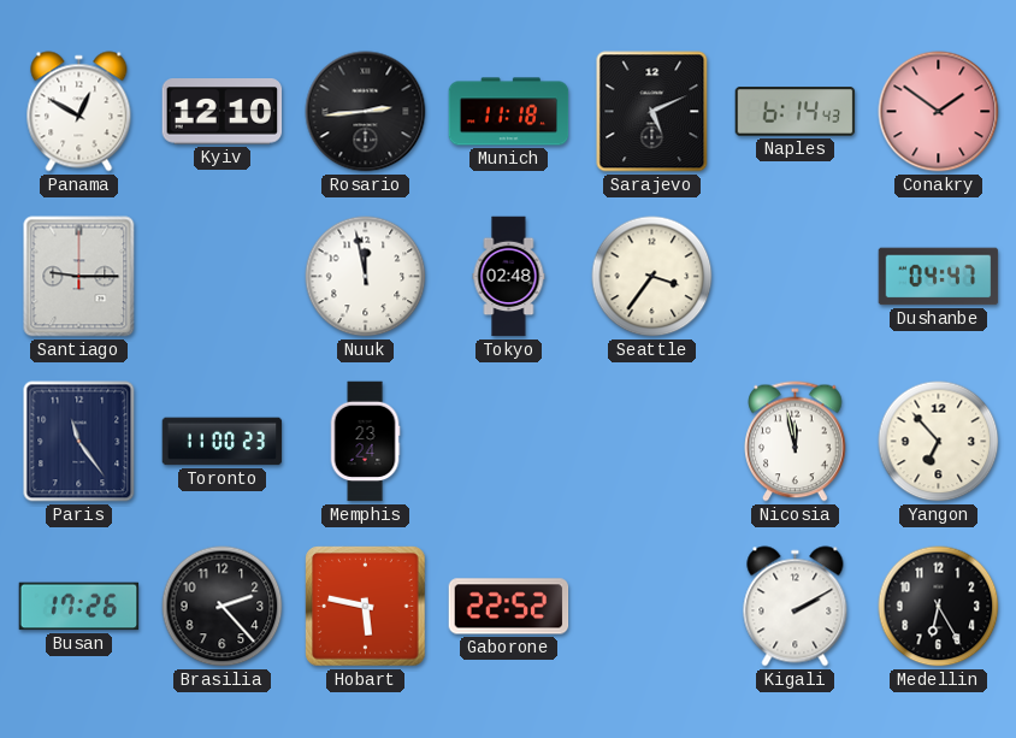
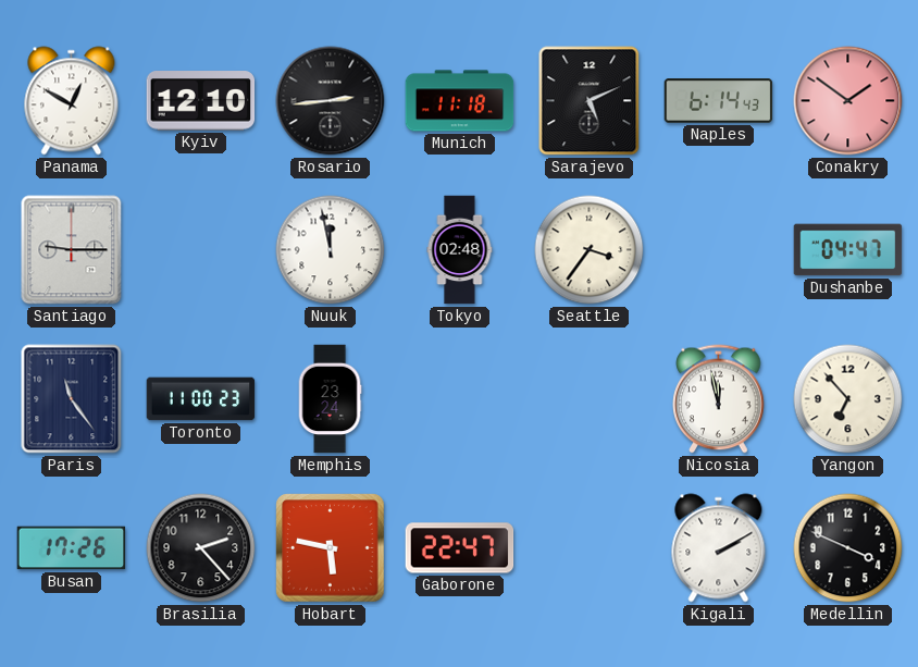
Gaborone: 22:52 -> 22:47 (460, 548)
Medellin: 6:25 -> 3:49 (848, 548)
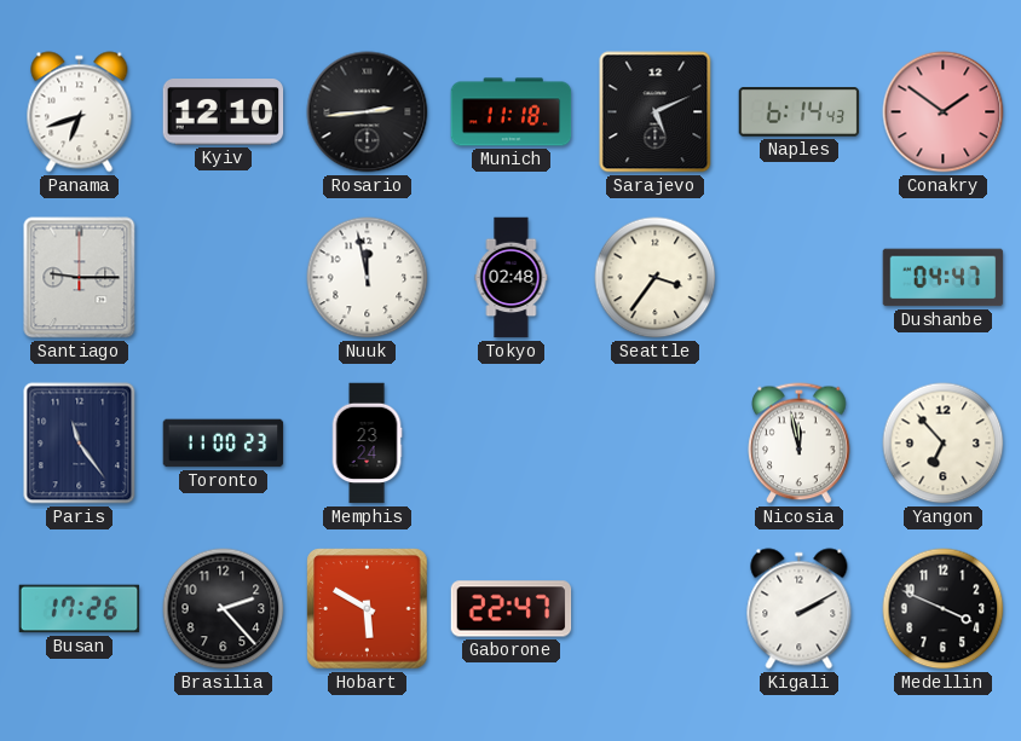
Panama: 12:50 -> 6:42 (80, 112)
Hobart: 5:47 -> 5:50 (368, 609)
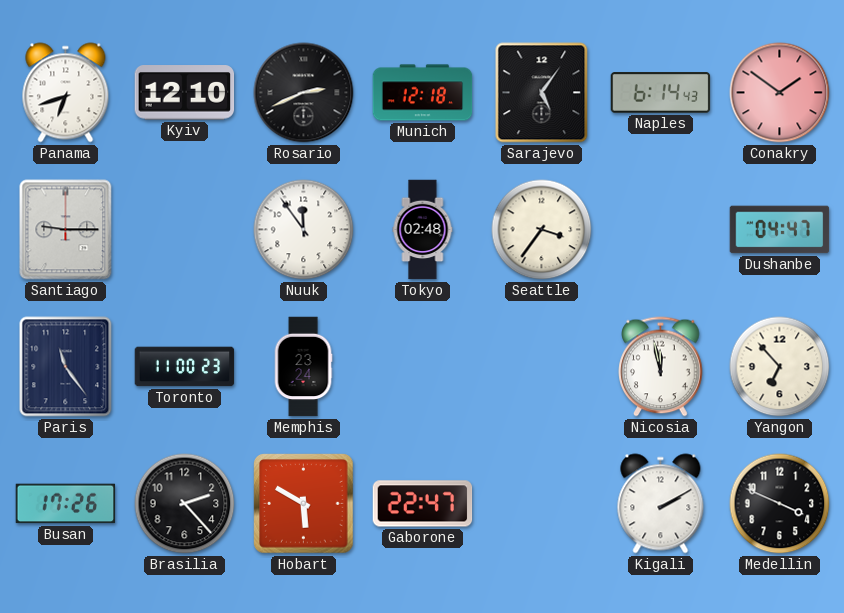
Rosario: 2:44 -> 2:41 (304, 93)
Munich: 11:18 -> 12:18 (423, 93)
Sarajevo: 5:11 -> 5:06 (542, 93)
Nuuk: 11:58 -> 11:54 (304, 230)
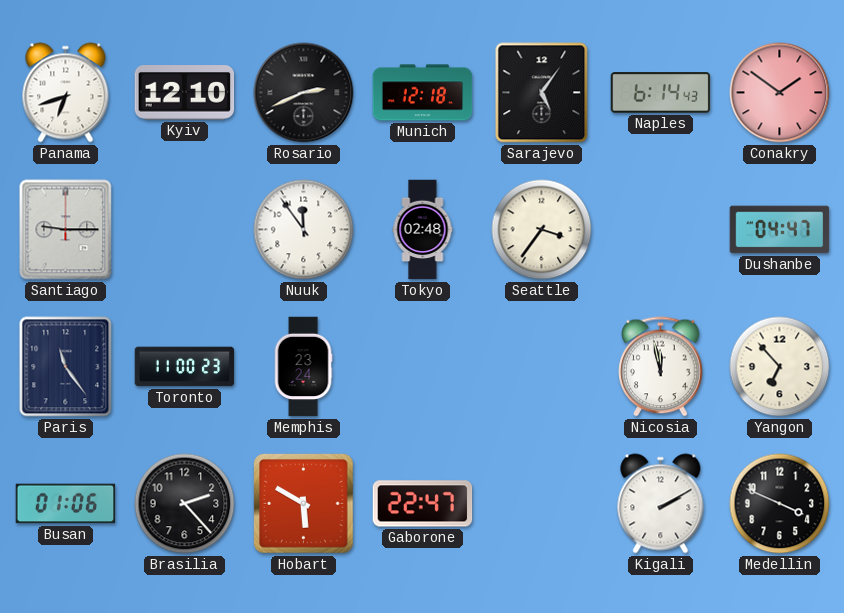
Busan: 17:26 -> 01:06 (66, 504)
